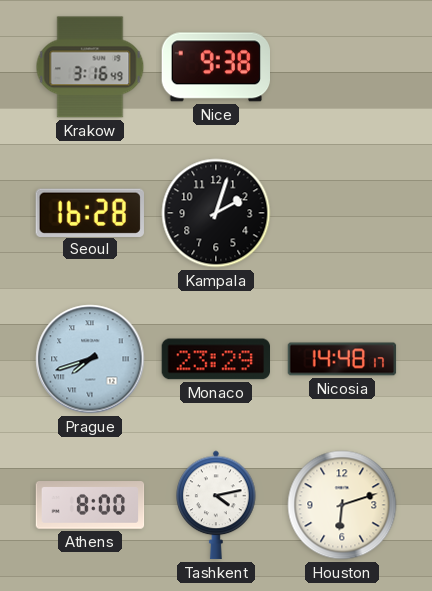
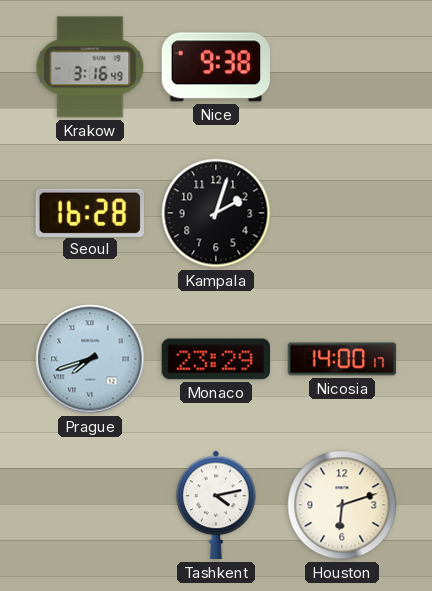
Nicosia: 14:48 -> 14:00 (342, 359)
Athens: 8:00 -> none (90, 505)
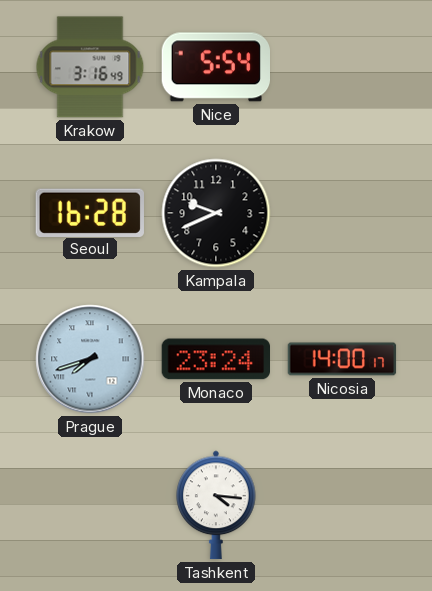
Nice: 9:38 -> 5:54 (215, 67)
Kampala: 2:03 -> 9:41 (216, 213)
Monaco: 23:29 -> 23:24 (216, 359)
Tashkent: 4:13 -> 4:16 (216, 505)
Houston: 6:12 -> none (342, 505)
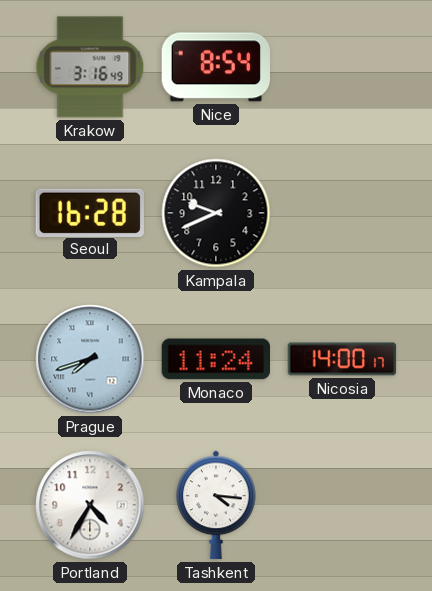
Nice: 5:54 -> 8:54 (215, 67)
Monaco: 23:24 -> 11:24 (216, 359)
Portland: none -> 4:35 (90, 505)
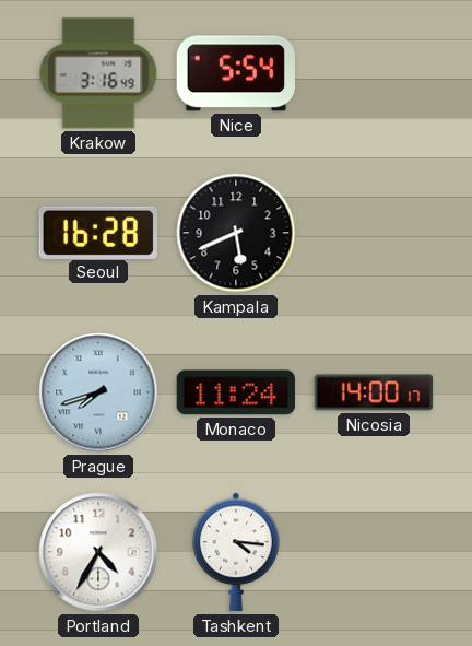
Nice: 8:54 -> 5:54 (235, 73)
Kampala: 9:41 -> 5:41 (236, 233)
